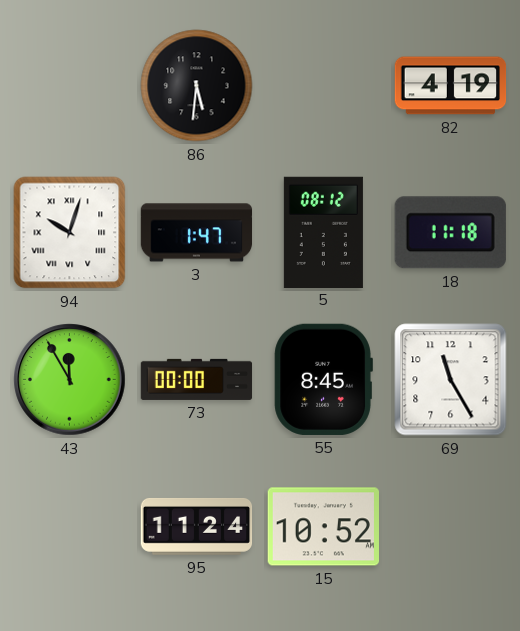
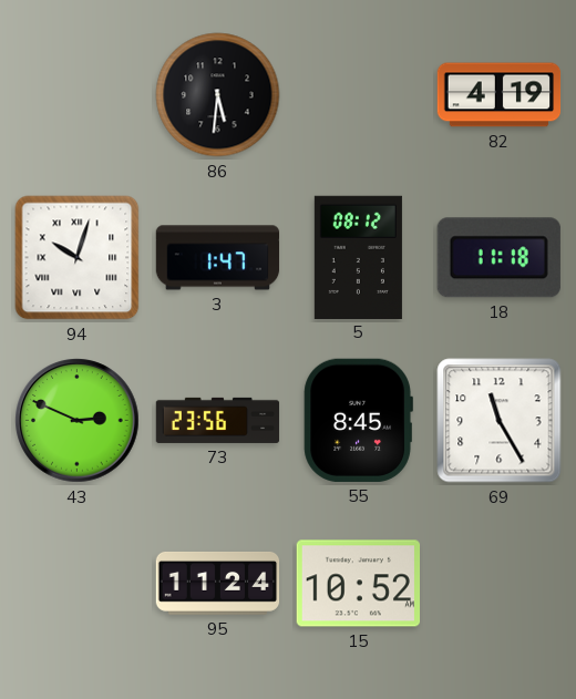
43: 11:55 -> 2:49 (78, 421)
73: 00:00 -> 23:56 (218, 420)
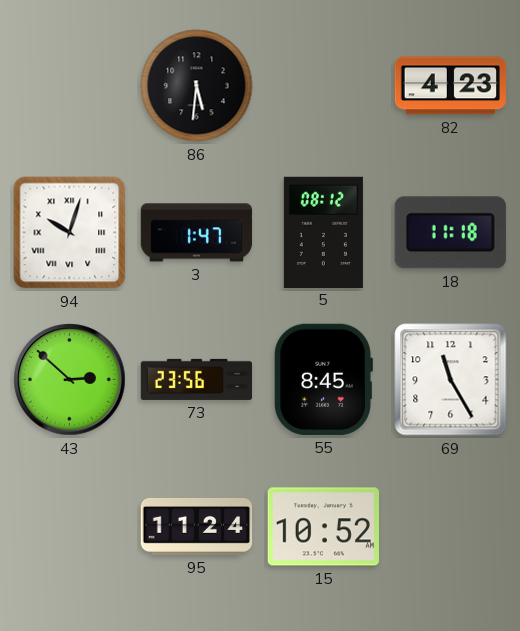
82: 4:19 -> 4:23 (451, 86)
43: 2:49 -> 2:52 (70, 380)
